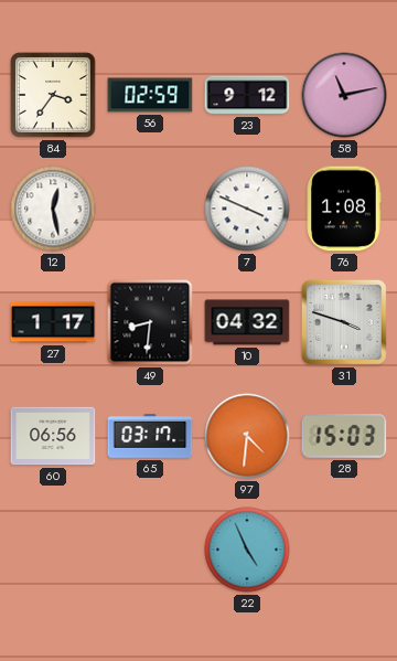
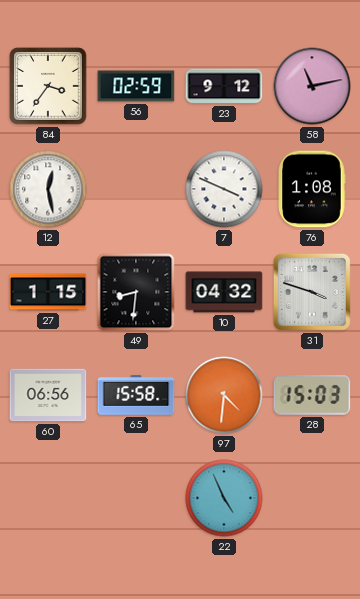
27: 1:17 -> 1:15 (48, 292)
65: 03:17 -> 15:58 (136, 395)
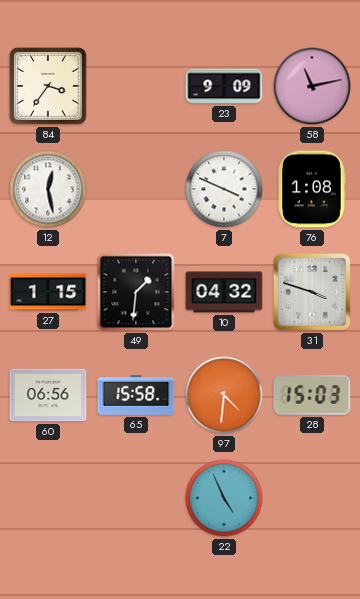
56: 02:59 -> none (136, 86)
23: 9:12 -> 9:09 (224, 86)
49: 8:31 -> 1:31 (136, 292)
